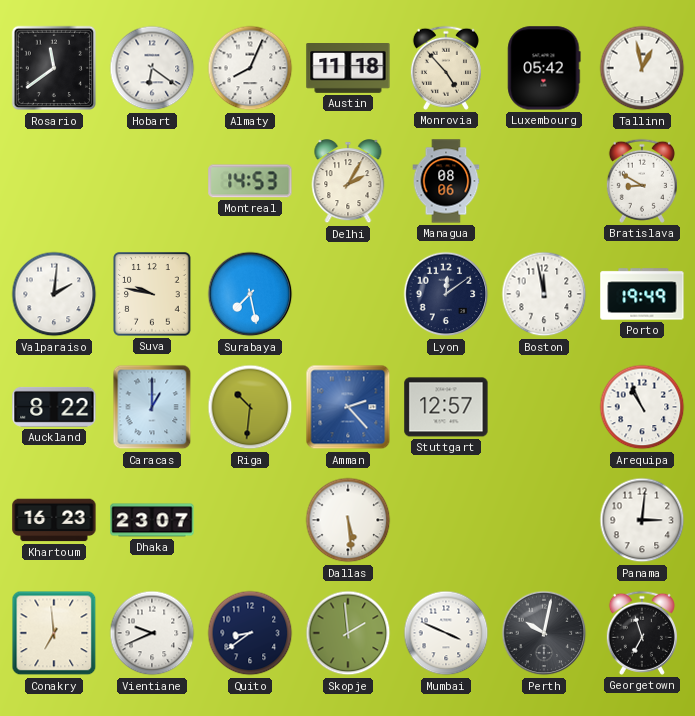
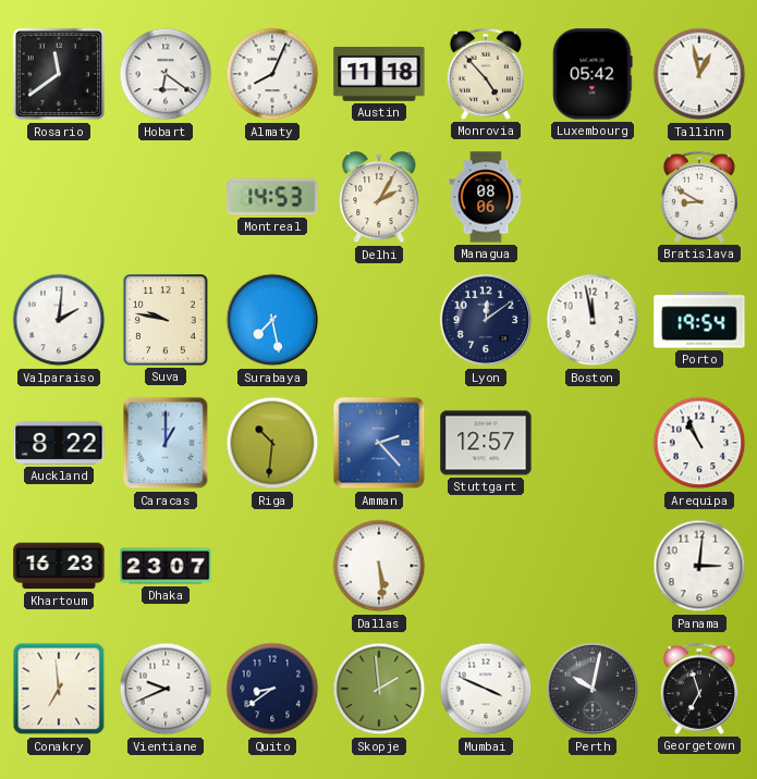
Porto: 19:49 -> 19:54 (699, 320)
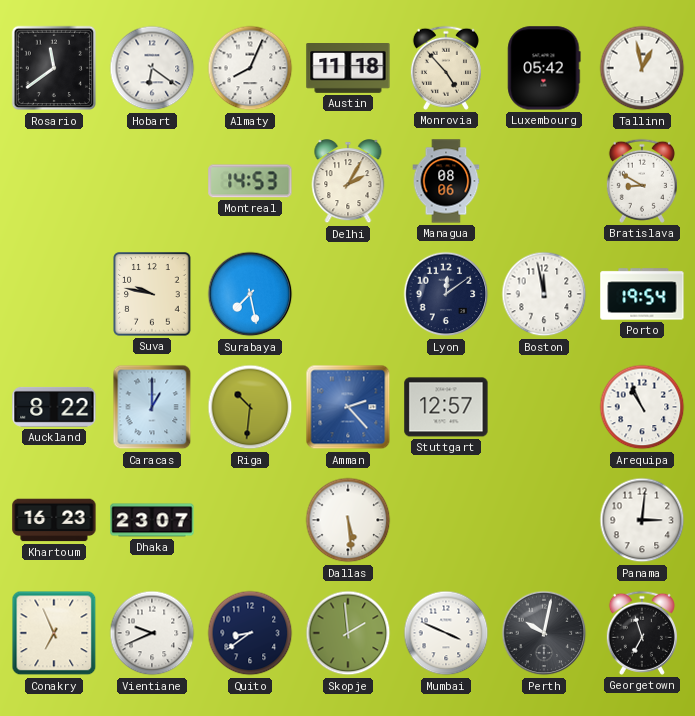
Valparaiso: 2:01 -> none (59, 320)
Conakry: 6:59 -> 6:56 (54, 633)
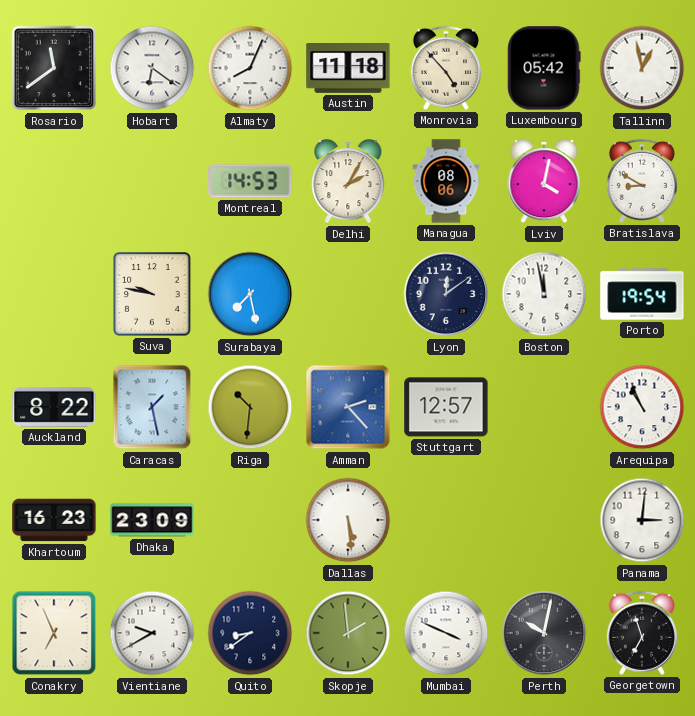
Lviv: none -> 4:02 (544, 182)
Caracas: 1:00 -> 1:28 (152, 407)
Dhaka: 23:07 -> 23:09 (152, 520)
Vientiane: 9:41 -> 9:40 (152, 633)
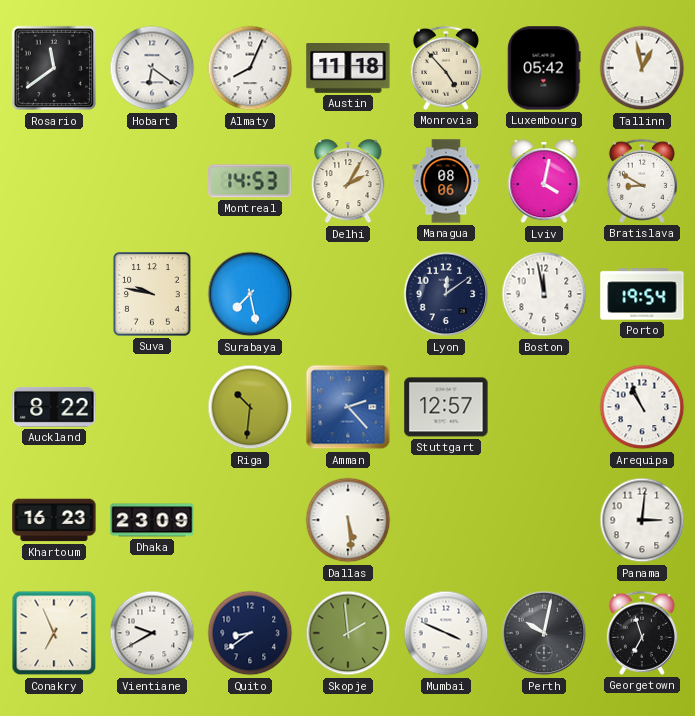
Caracas: 1:28 -> none (152, 407)
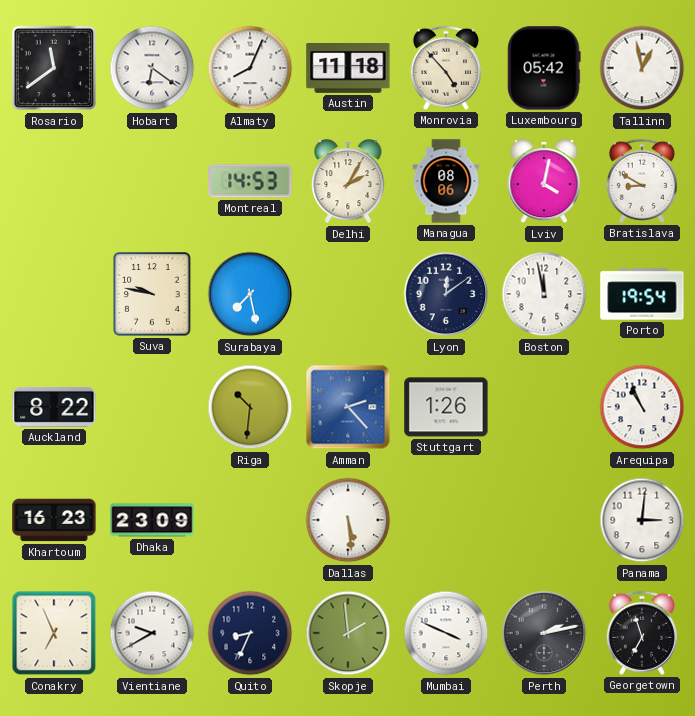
Stuttgart: 12:57 -> 1:26 (446, 407)
Quito: 8:39 -> 8:34 (250, 633)
Perth: 10:02 -> 2:13 (544, 633)
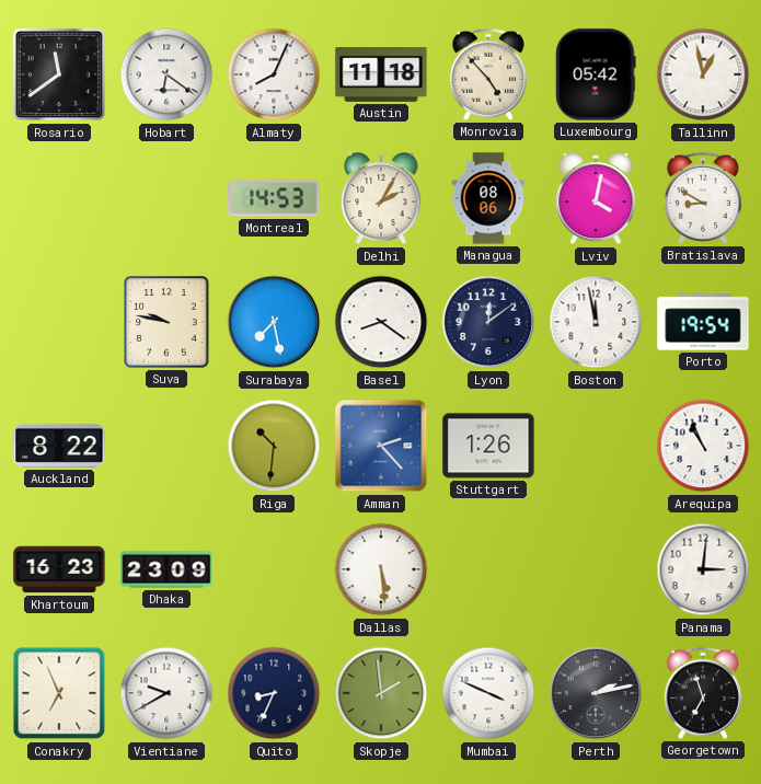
Basel: none -> 8:21 (381, 322)
